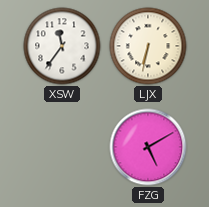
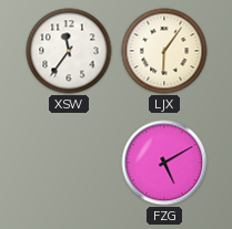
LJX: 6:32 -> 6:06 (164, 51)
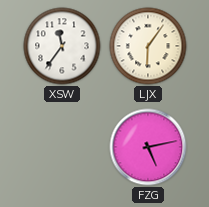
FZG: 5:10 -> 5:13 (148, 147)
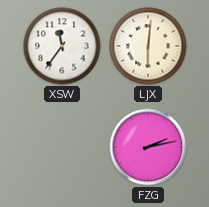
LJX: 6:06 -> 6:01 (148, 46)
FZG: 5:13 -> 2:13 (148, 147)
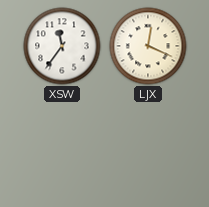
LJX: 6:01 -> 12:19 (148, 46)
FZG: 2:13 -> none (148, 147)
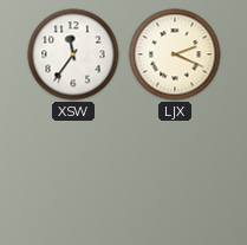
LJX: 12:19 -> 2:19 (175, 54)
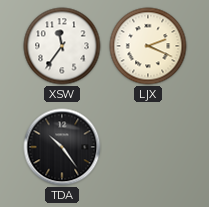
TDA: none -> 10:24 (62, 147)
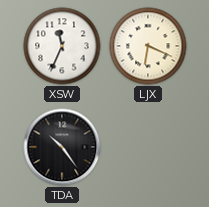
XSW: 11:36 -> 11:34 (62, 46)
LJX: 2:19 -> 6:19 (148, 46)
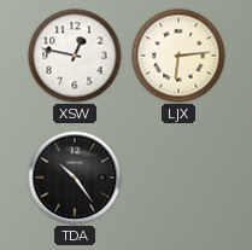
XSW: 11:34 -> 12:47 (75, 56)
LJX: 6:19 -> 6:14 (178, 56)
